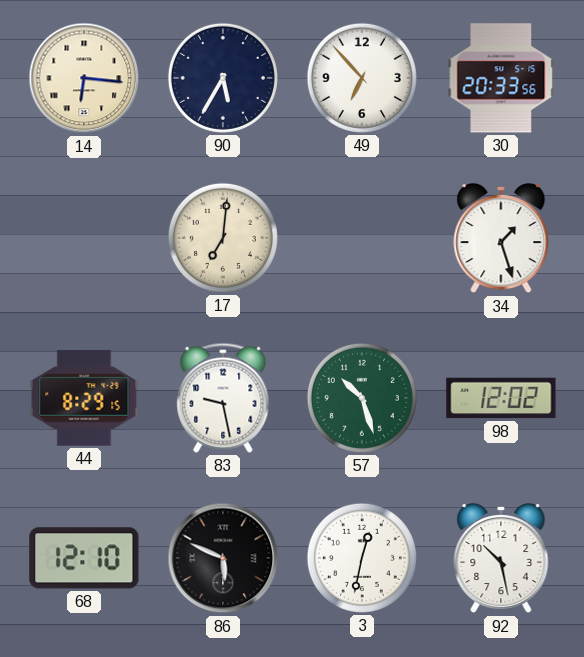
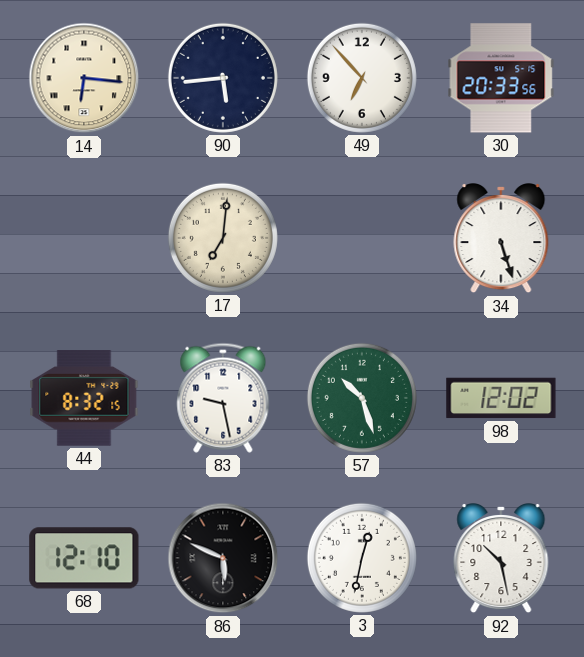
90: 5:35 -> 5:44 (223, 78)
34: 1:27 -> 5:27 (501, 239)
44: 8:29 -> 8:32 (84, 398)
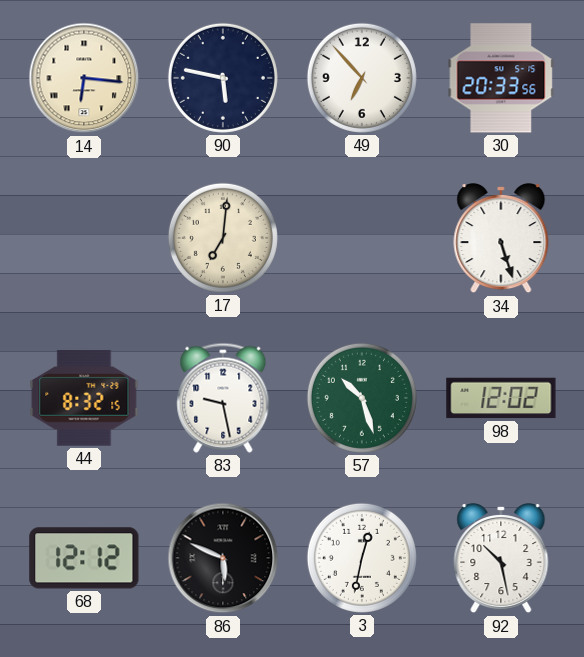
90: 5:44 -> 5:47 (223, 78)
68: 12:10 -> 12:12 (84, 558)
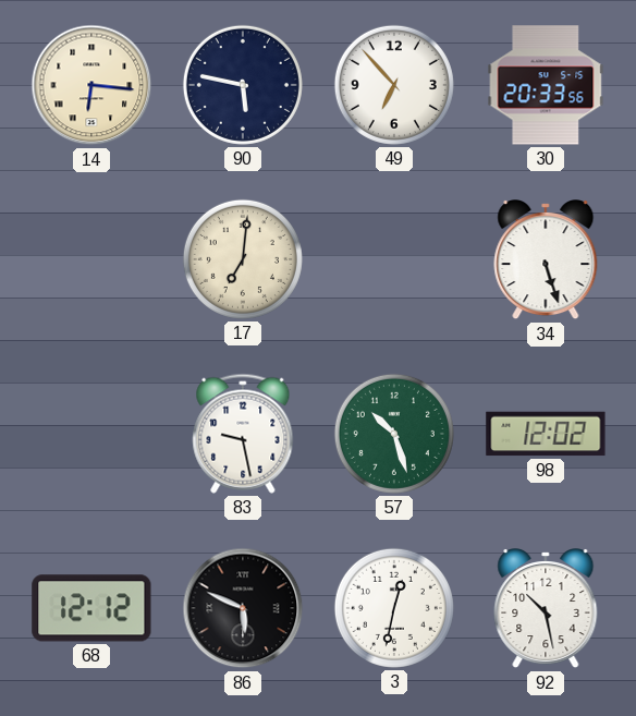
44: 8:32 -> none (84, 398)
